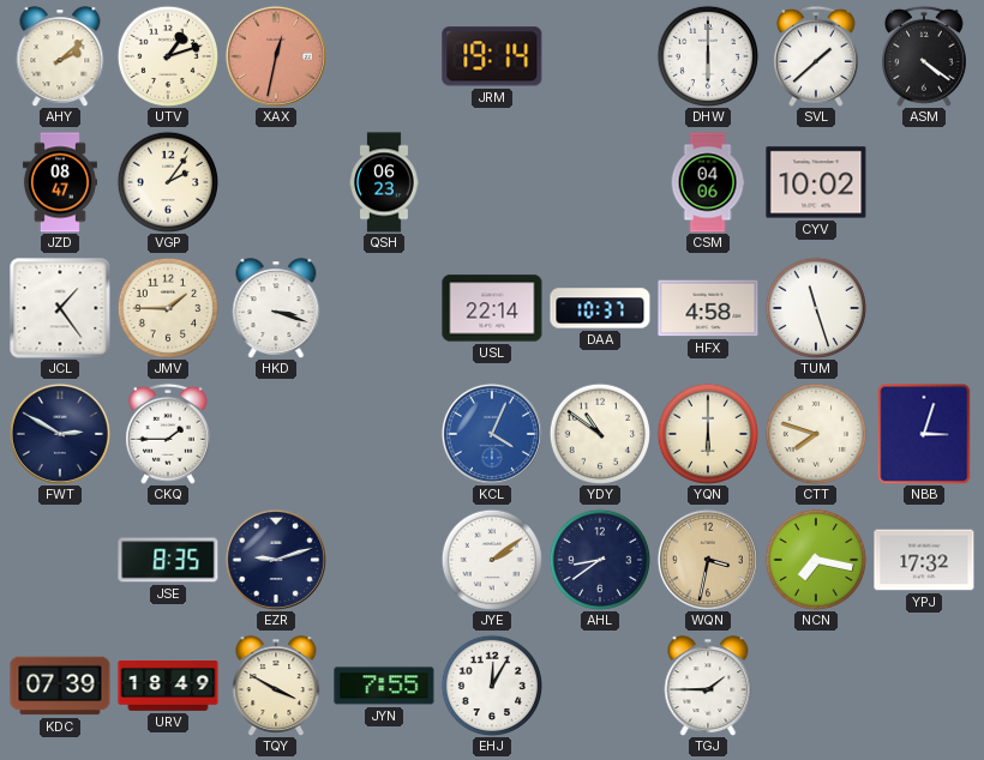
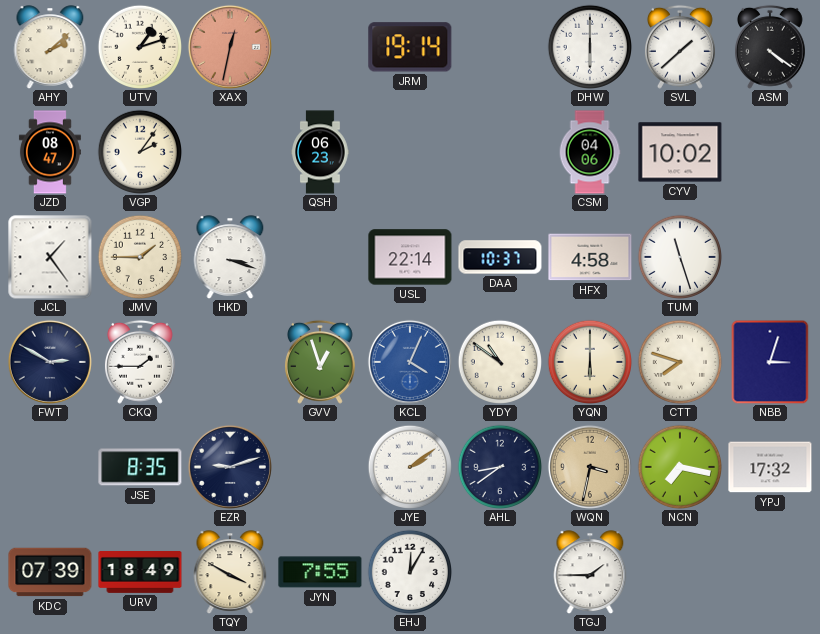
GVV: none -> 12:57 (320, 362)
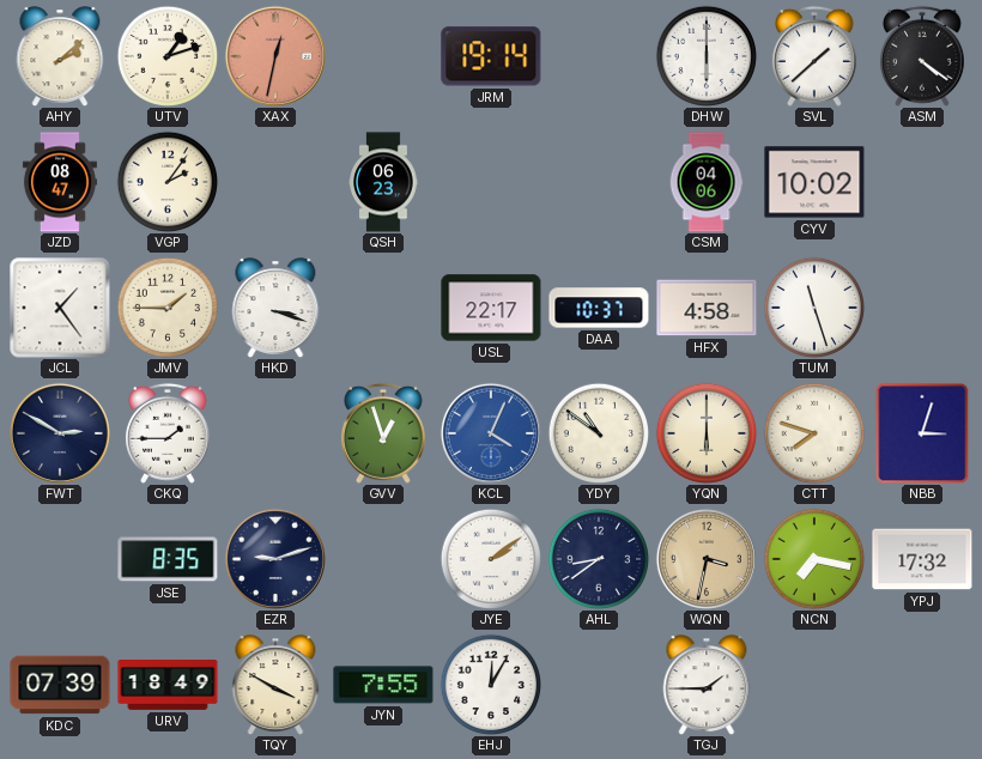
USL: 22:14 -> 22:17 (491, 308)
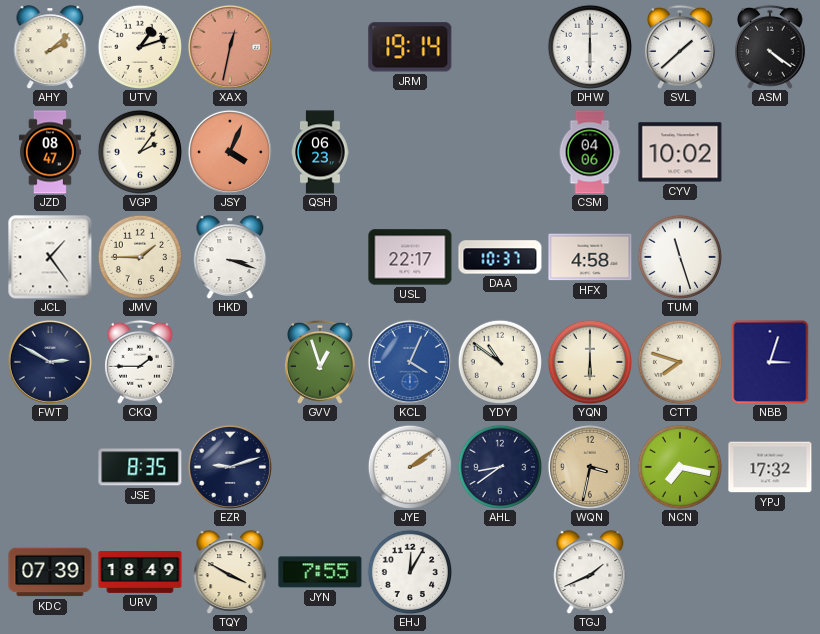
JSY: none -> 4:04 (230, 152)
TGJ: 1:45 -> 1:41 (590, 572)
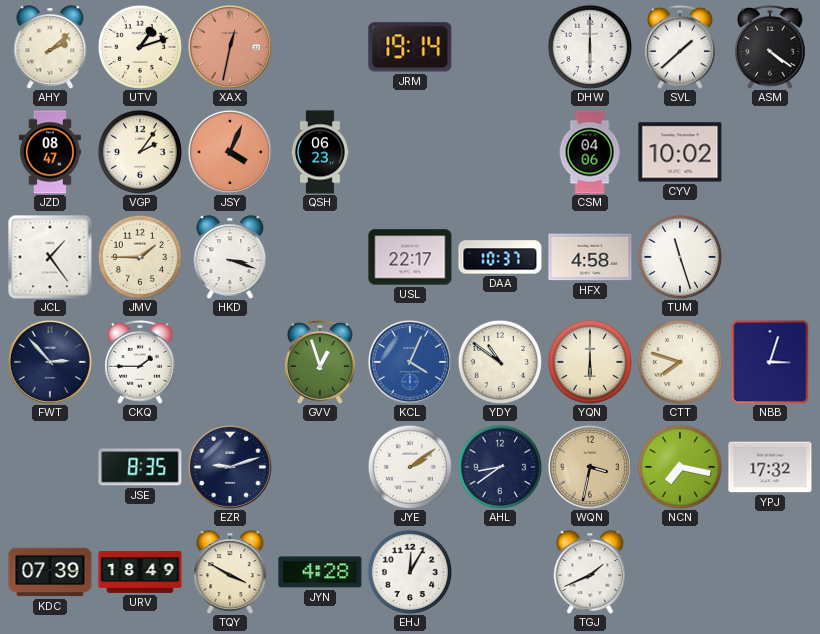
FWT: 2:50 -> 2:53 (50, 362)
JYN: 7:55 -> 4:28 (320, 572)
